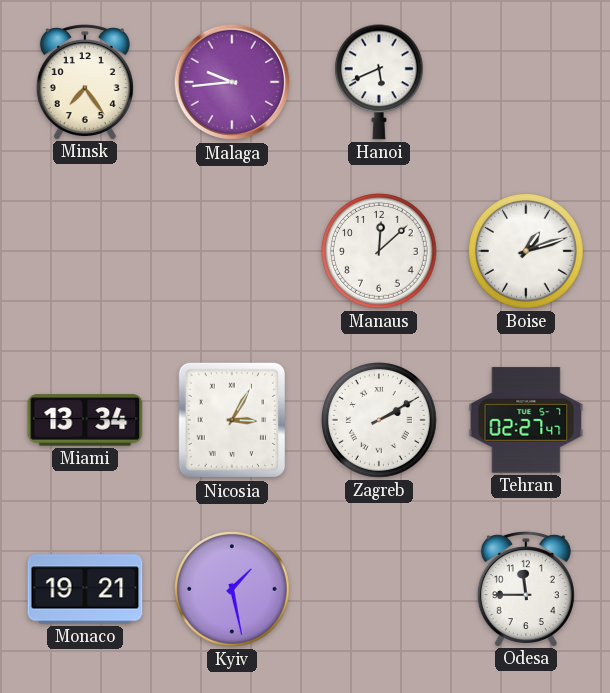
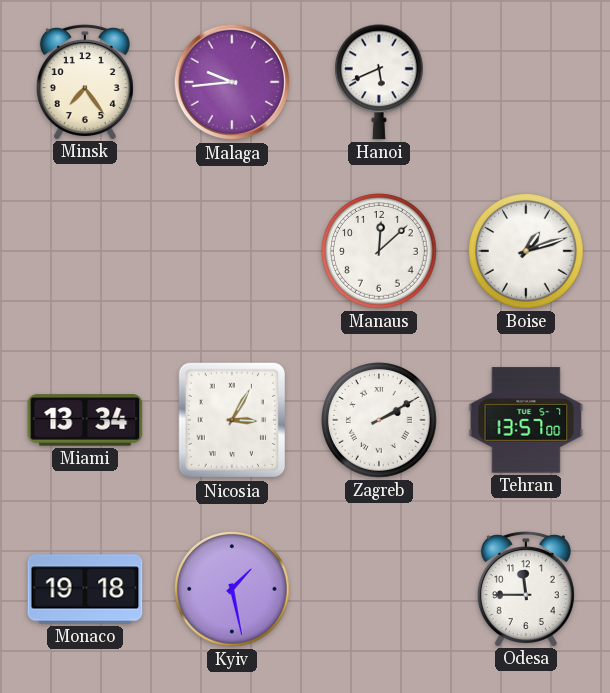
Tehran: 02:27 -> 13:57 (526, 420)
Monaco: 19:21 -> 19:18 (85, 589)
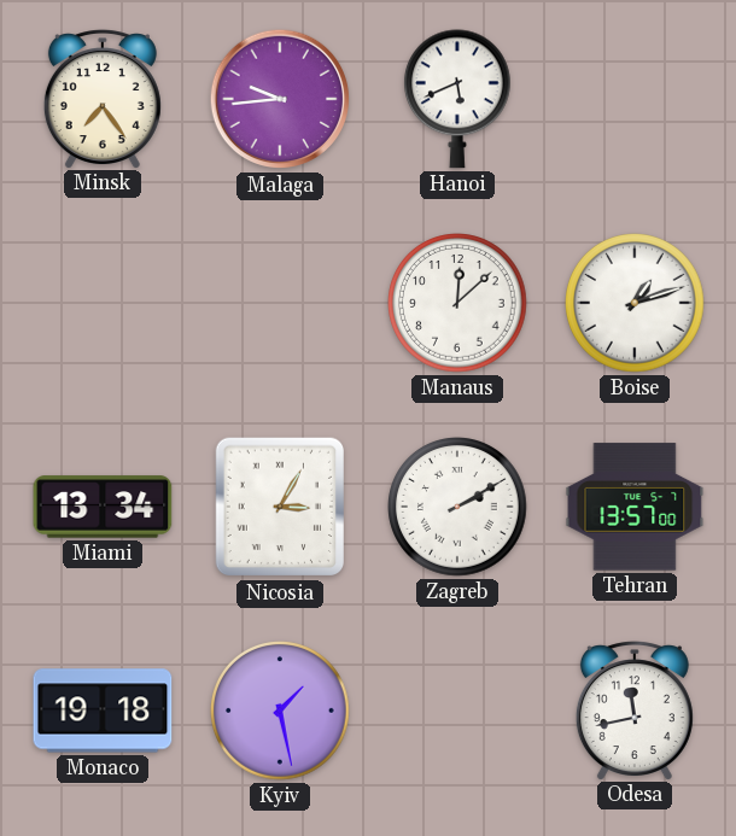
Odesa: 11:45 -> 11:43 (635, 711)
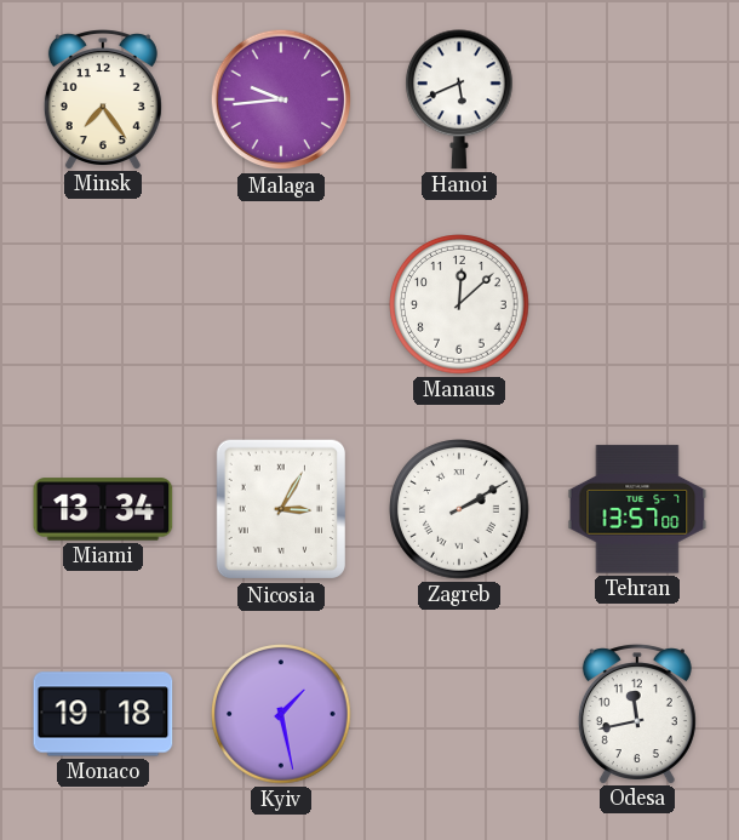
Boise: 1:12 -> none (636, 304)
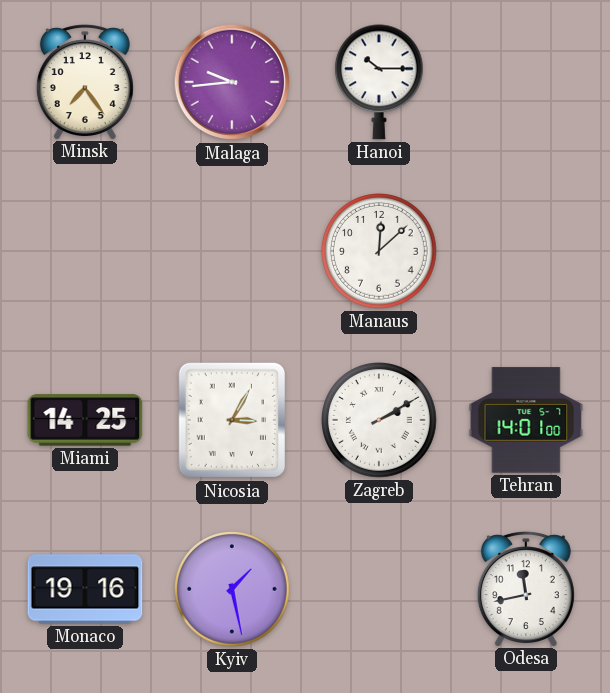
Hanoi: 5:41 -> 10:15 (379, 82)
Miami: 13:34 -> 14:25 (85, 420)
Tehran: 13:57 -> 14:01 (526, 420)
Monaco: 19:18 -> 19:16 (85, 589)
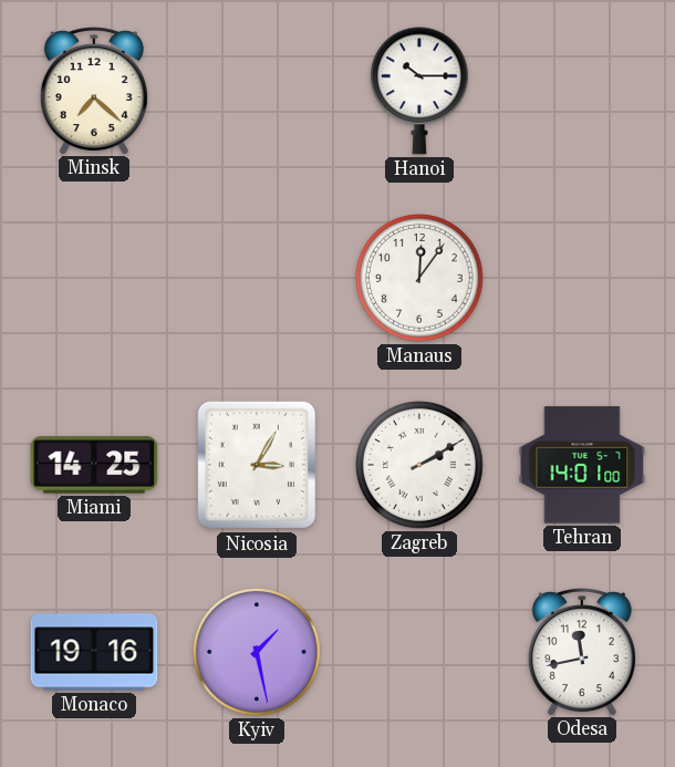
Minsk: 7:24 -> 7:22 (94, 91)
Malaga: 9:44 -> none (232, 82)
Manaus: 12:08 -> 12:06 (420, 279)
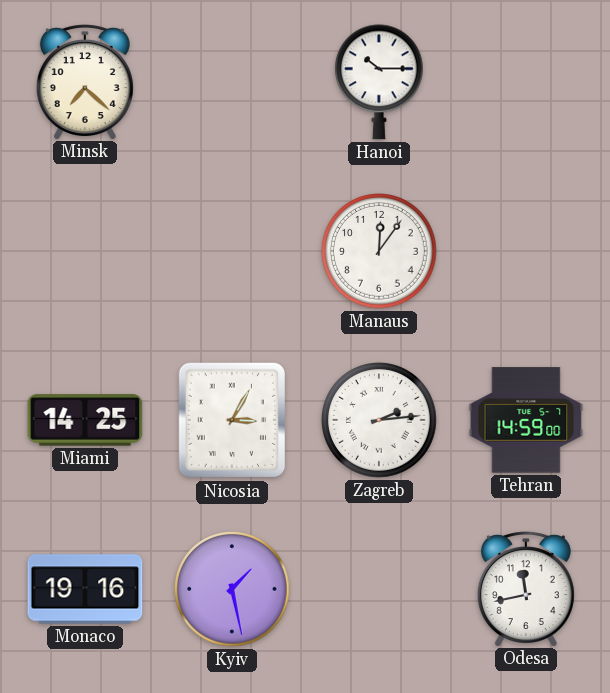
Zagreb: 2:10 -> 2:14 (380, 421)
Tehran: 14:01 -> 14:59 (526, 420)
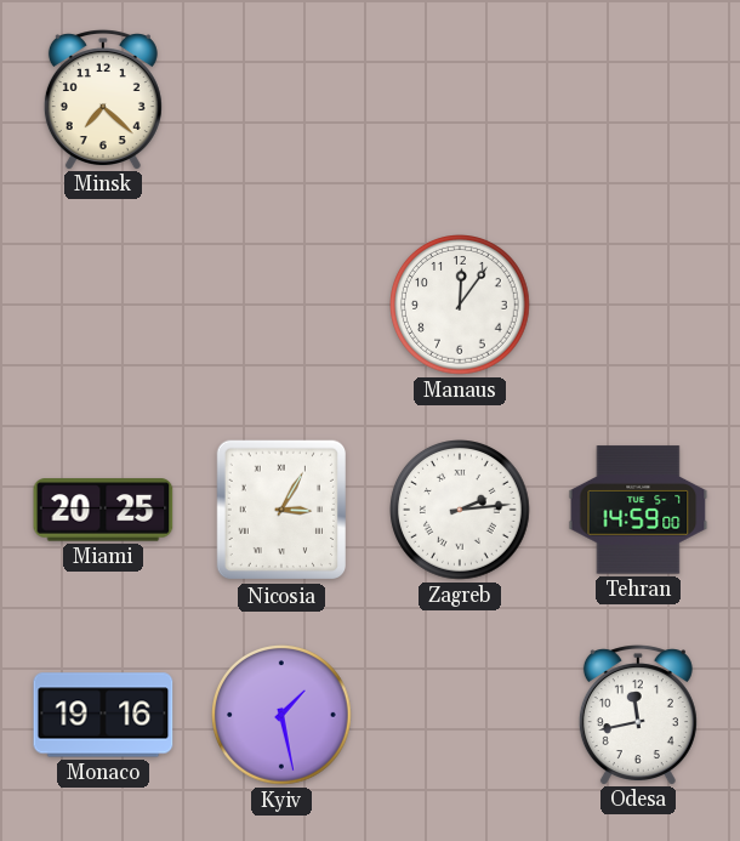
Hanoi: 10:15 -> none (379, 82)
Miami: 14:25 -> 20:25 (103, 510)
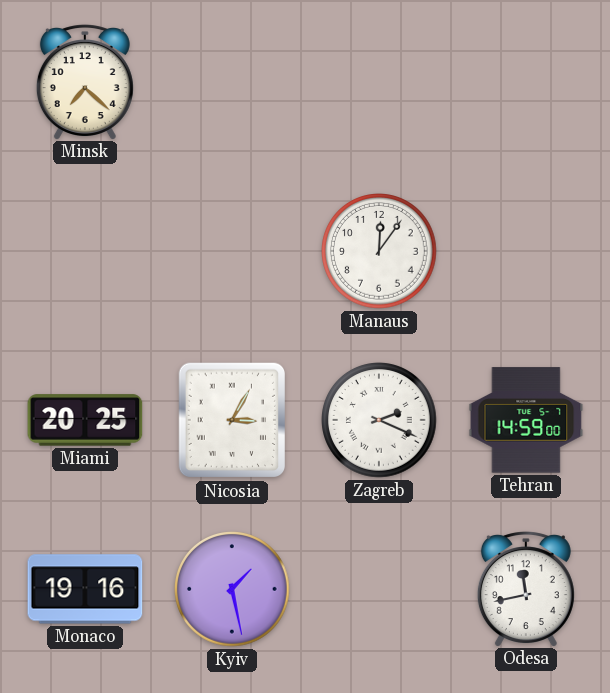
Zagreb: 2:14 -> 2:19 (380, 421)
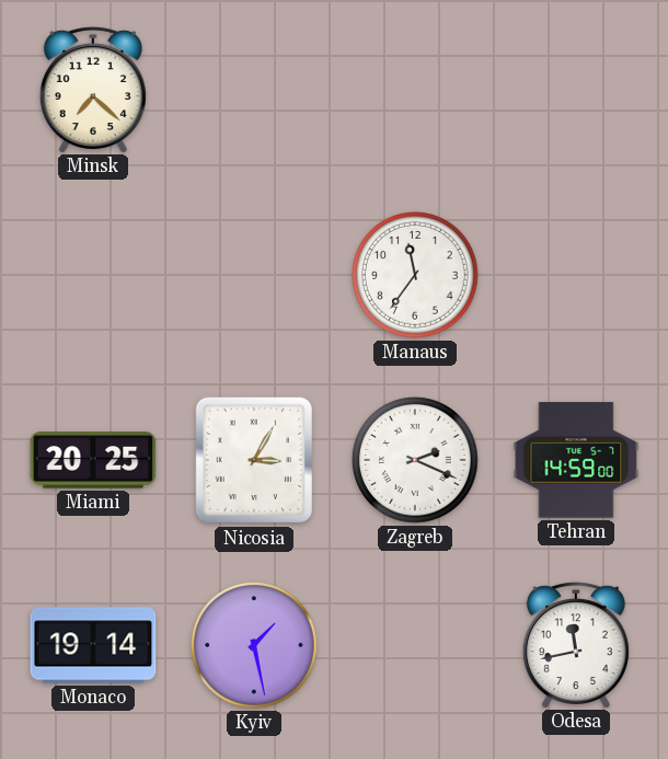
Manaus: 12:06 -> 11:36 (416, 276)
Monaco: 19:16 -> 19:14 (93, 645)
